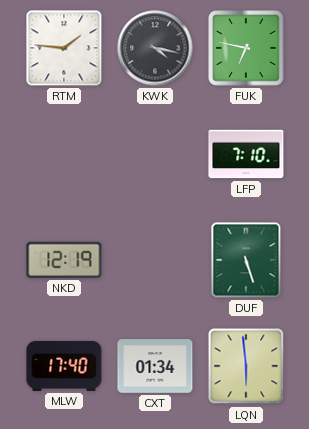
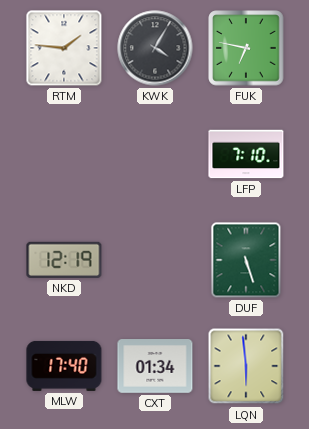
KWK: 4:17 -> 4:05 (155, 48)
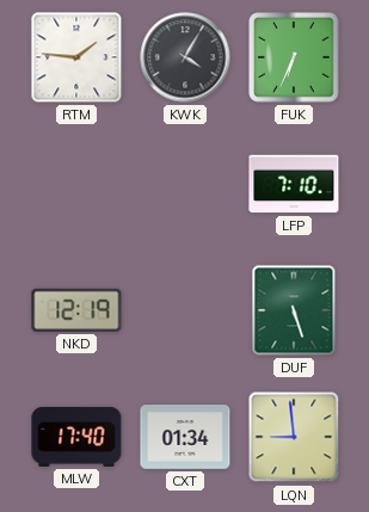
FUK: 6:47 -> 6:34 (294, 57)
LQN: 5:59 -> 8:59 (294, 437)
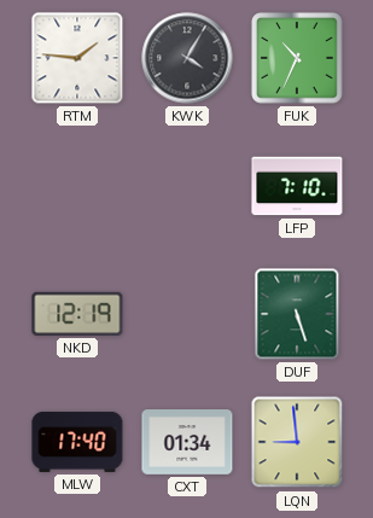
FUK: 6:34 -> 10:34 (297, 58)
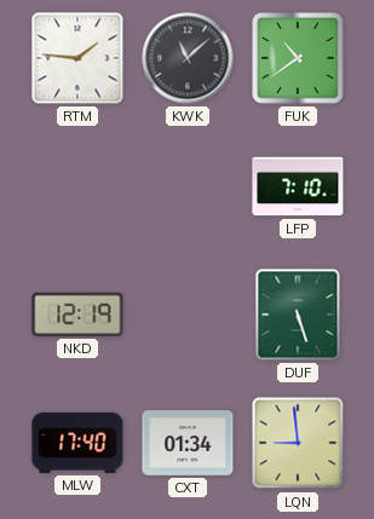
KWK: 4:05 -> 11:08 (188, 58)
FUK: 10:34 -> 10:39 (298, 58)
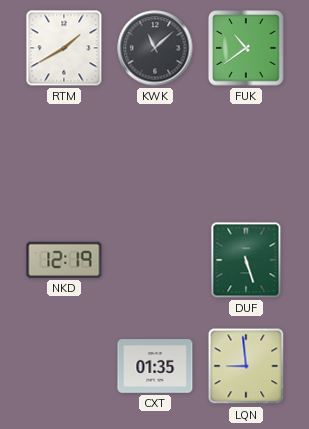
RTM: 1:46 -> 1:40 (64, 48)
LFP: 7:10 -> none (298, 186)
MLW: 17:40 -> none (77, 443)
CXT: 01:34 -> 01:35 (155, 366)
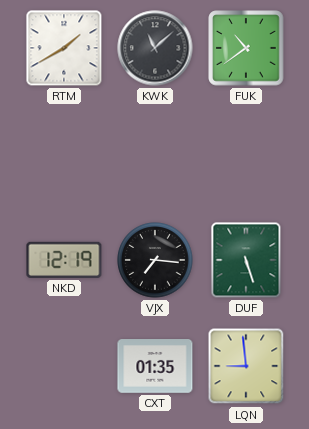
VJX: none -> 7:16 (155, 260)
